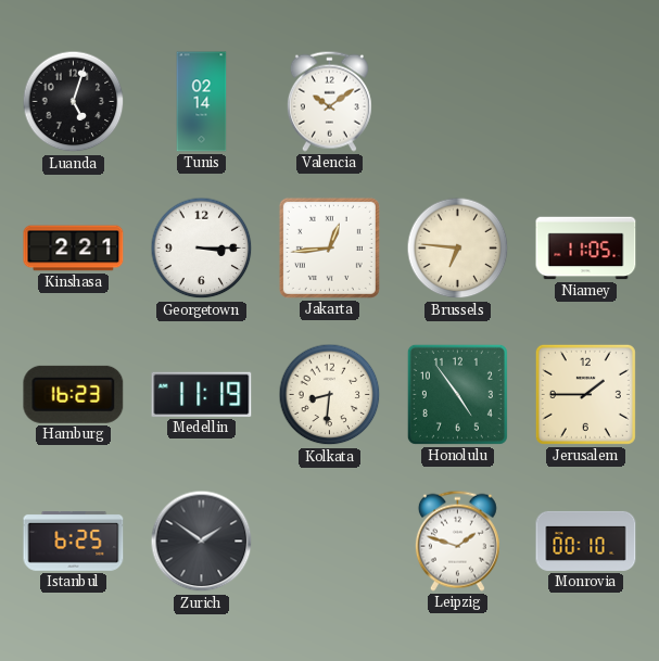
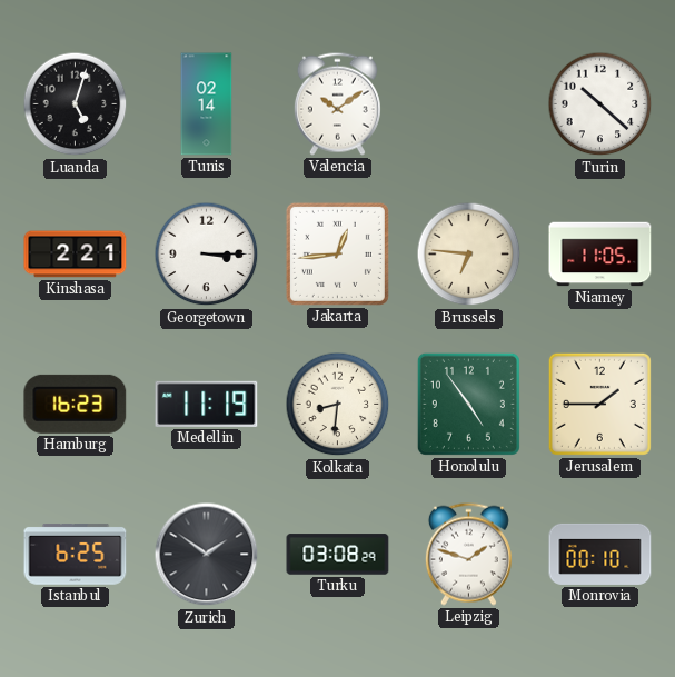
Turin: none -> 10:22 (600, 104)
Turku: none -> 03:08 (338, 555)
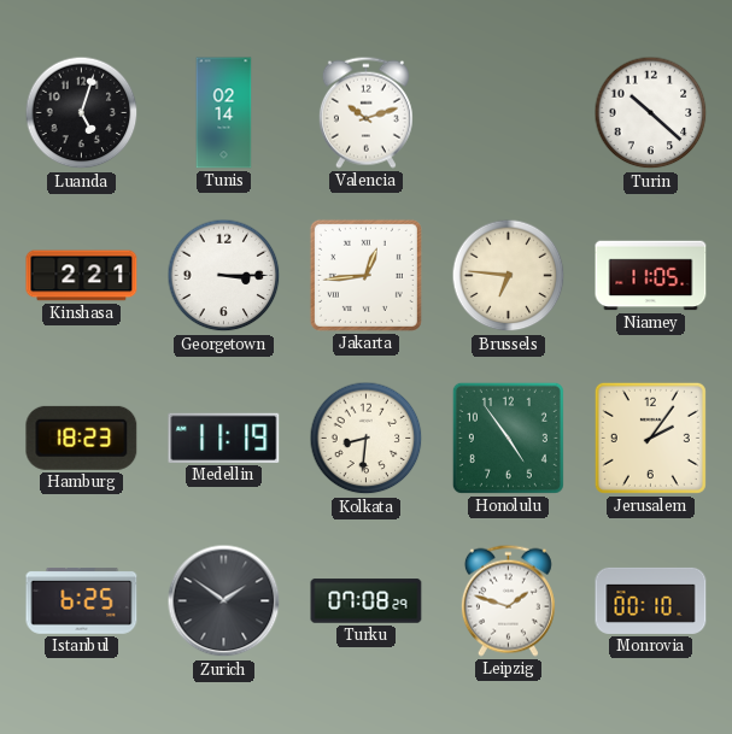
Valencia: 10:09 -> 10:12 (365, 112)
Hamburg: 16:23 -> 18:23 (82, 438)
Jerusalem: 1:45 -> 2:06 (650, 438)
Turku: 03:08 -> 07:08 (367, 601)
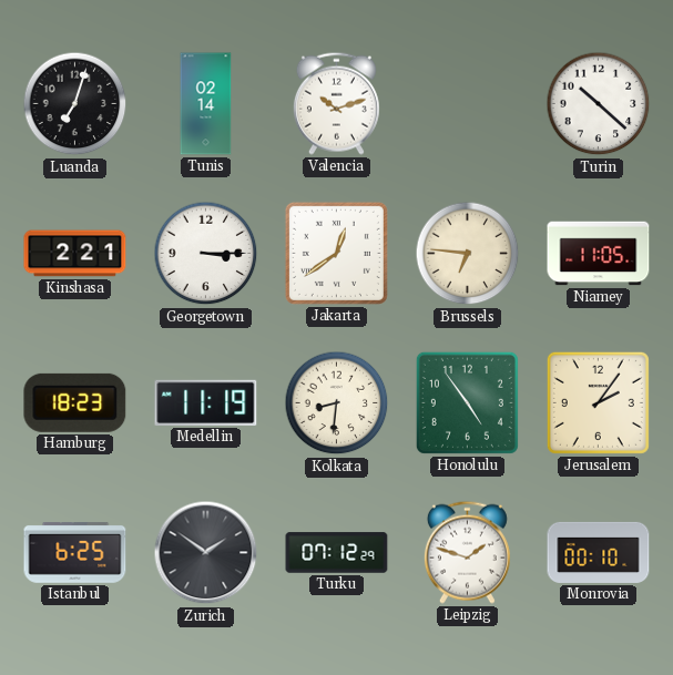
Luanda: 5:03 -> 7:03 (75, 104)
Jakarta: 12:44 -> 12:39 (336, 253)
Turku: 07:08 -> 07:12 (337, 553)
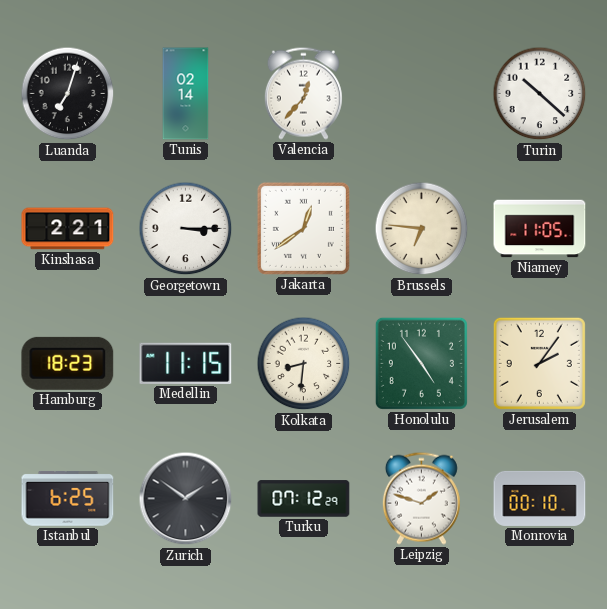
Valencia: 10:12 -> 12:37 (303, 93)
Medellin: 11:19 -> 11:15 (186, 363)
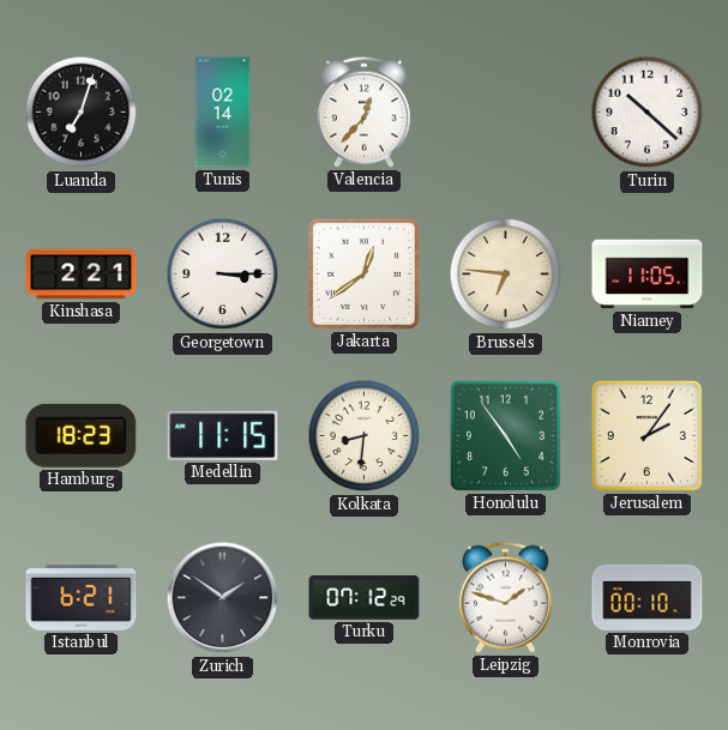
Istanbul: 6:25 -> 6:21 (82, 598)
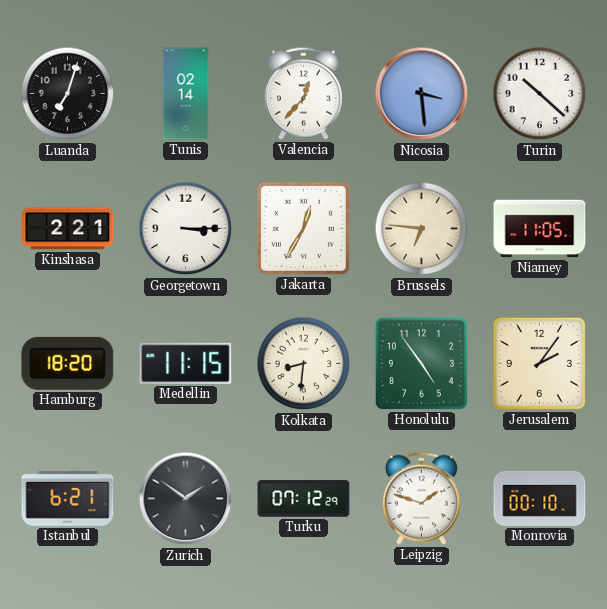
Nicosia: none -> 3:29 (422, 94)
Jakarta: 12:39 -> 12:35 (303, 228)
Hamburg: 18:23 -> 18:20 (68, 363)
